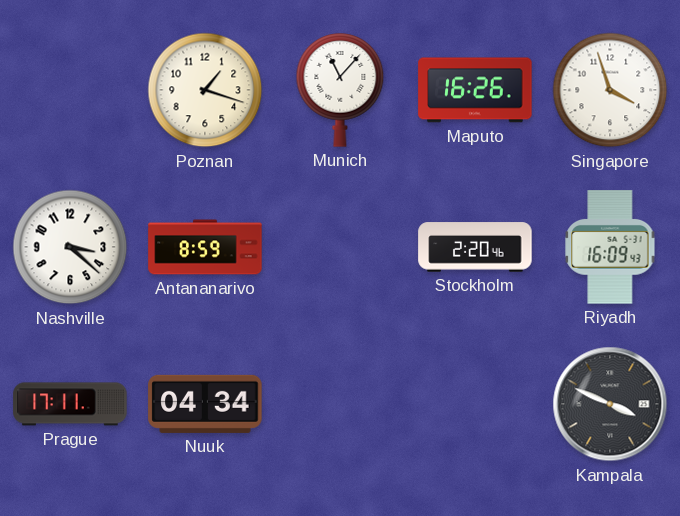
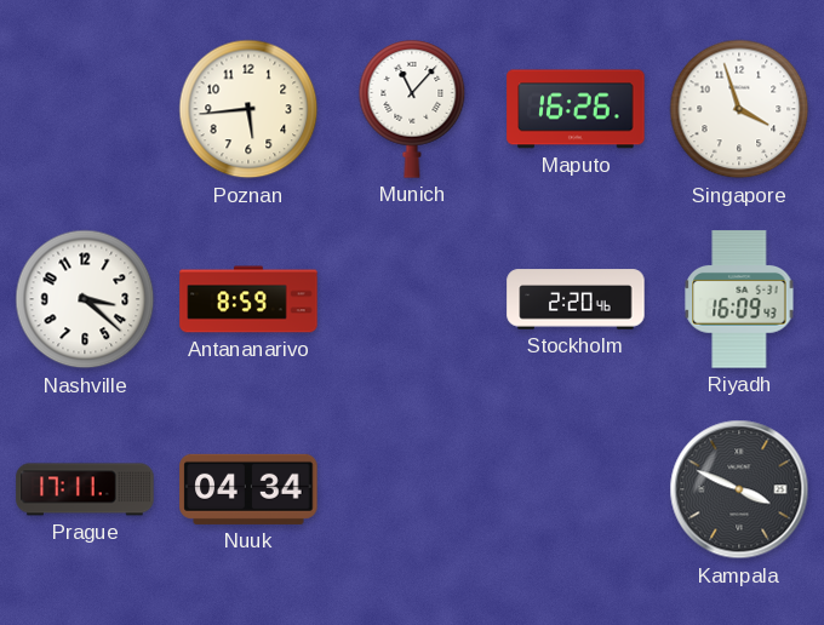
Poznan: 1:18 -> 5:44 (248, 109)
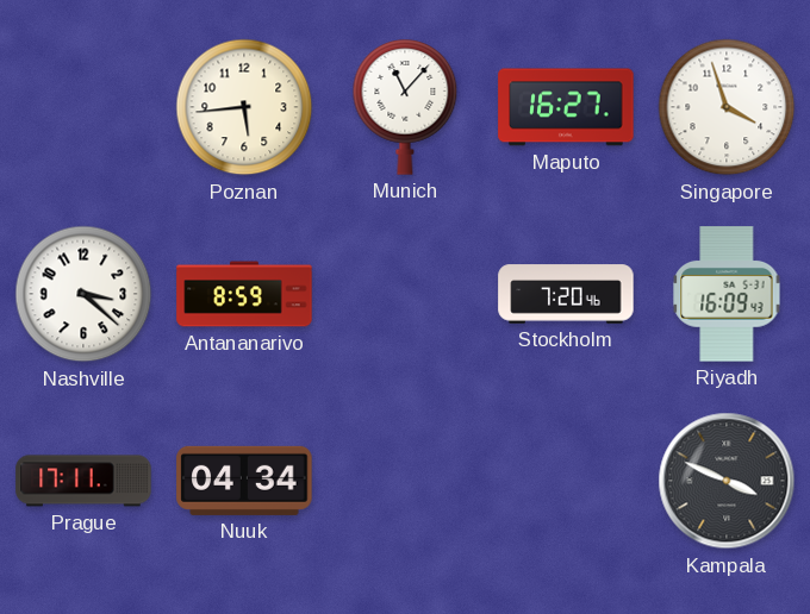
Maputo: 16:26 -> 16:27 (566, 107)
Stockholm: 2:20 -> 7:20 (566, 294)
